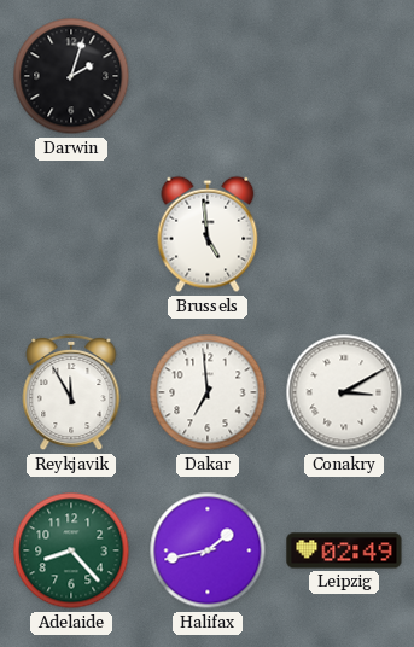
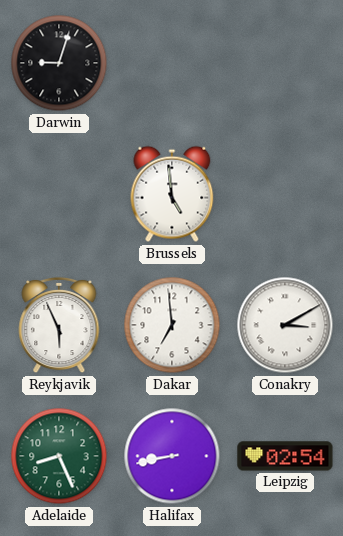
Darwin: 2:03 -> 9:03 (59, 63)
Reykjavik: 11:55 -> 5:56 (59, 325)
Adelaide: 8:23 -> 8:26 (59, 456)
Halifax: 1:43 -> 8:43 (172, 456)
Leipzig: 02:49 -> 02:54 (285, 456)
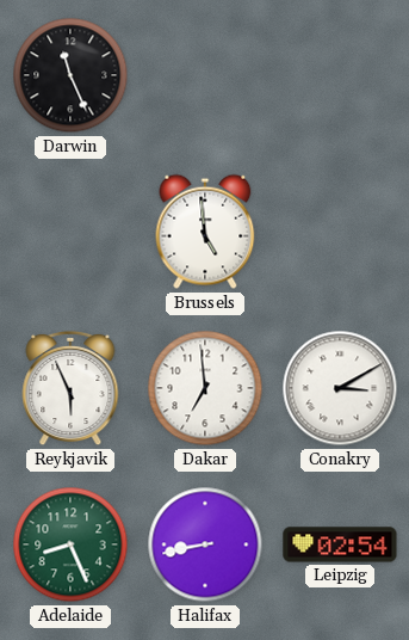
Darwin: 9:03 -> 11:26 (70, 75)
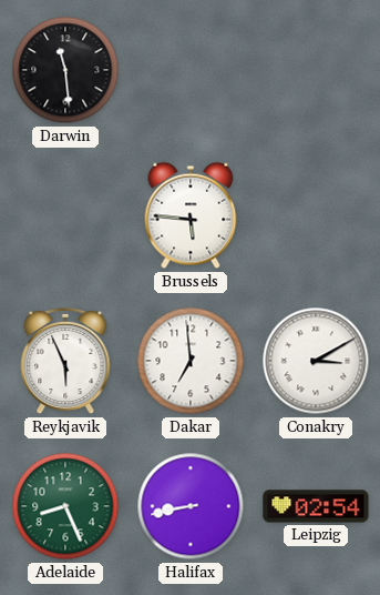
Darwin: 11:26 -> 11:29 (65, 70)
Brussels: 4:59 -> 5:46 (191, 215)
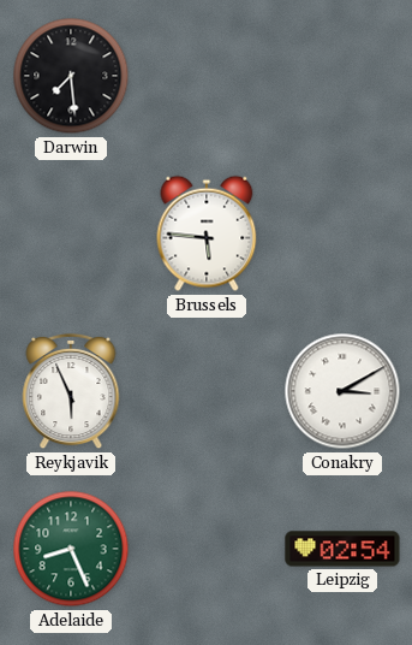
Darwin: 11:29 -> 7:29 (71, 76)
Dakar: 6:59 -> none (191, 361)
Halifax: 8:43 -> none (191, 506)
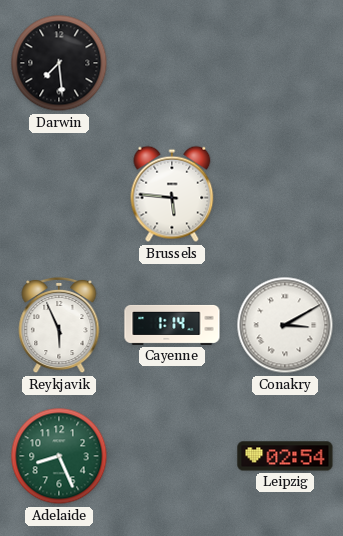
Cayenne: none -> 1:14 (172, 325)
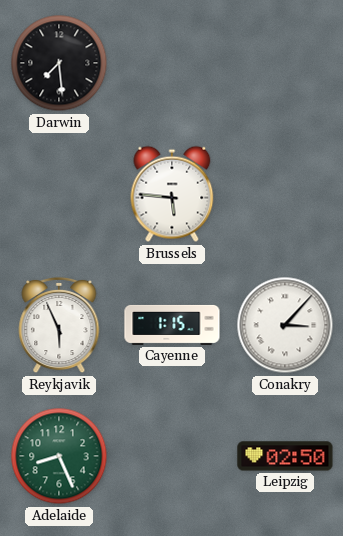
Cayenne: 1:14 -> 1:15 (172, 325)
Conakry: 3:10 -> 3:07 (285, 325)
Leipzig: 02:54 -> 02:50 (285, 456)
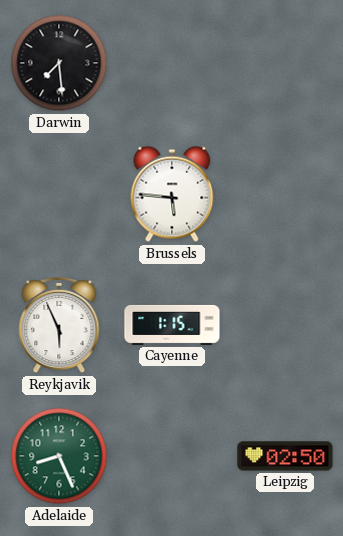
Conakry: 3:07 -> none (285, 325)
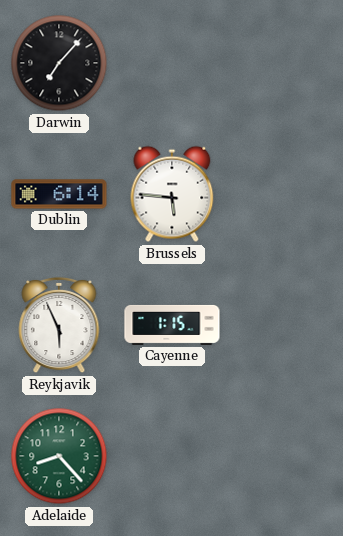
Darwin: 7:29 -> 7:07 (59, 63)
Dublin: none -> 6:14 (59, 194)
Adelaide: 8:26 -> 8:23 (59, 456)
Leipzig: 02:50 -> none (285, 456)
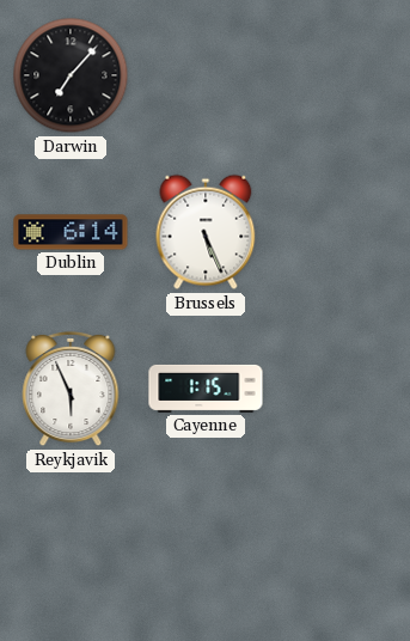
Brussels: 5:46 -> 5:26 (206, 232)
Adelaide: 8:23 -> none (59, 456)
